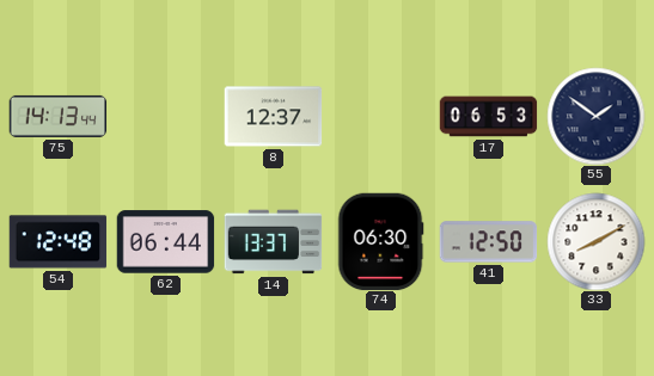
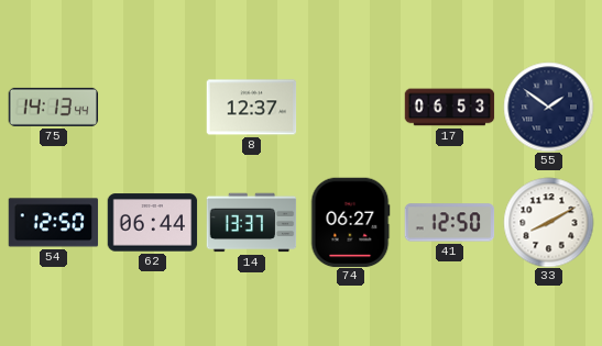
54: 12:48 -> 12:50 (53, 223)
74: 06:30 -> 06:27 (350, 222)
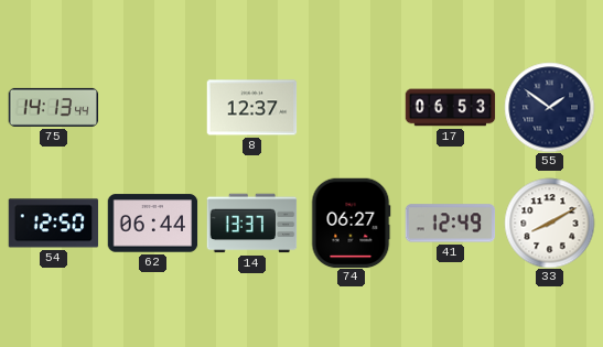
41: 12:50 -> 12:49 (450, 224)
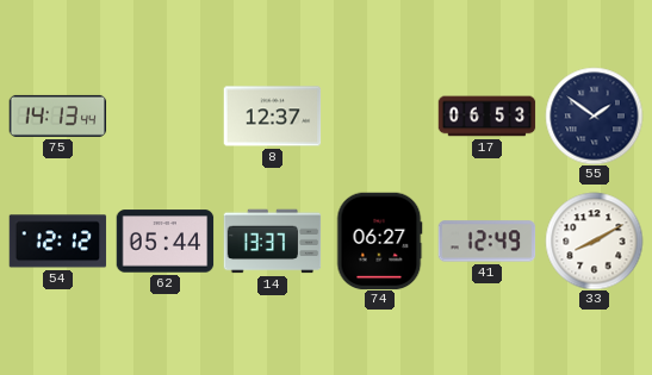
54: 12:50 -> 12:12 (57, 242)
62: 06:44 -> 05:44 (164, 242)
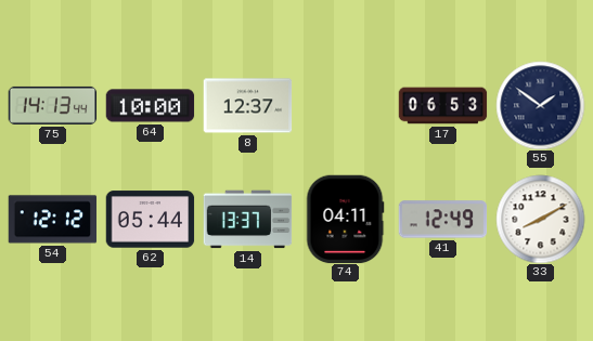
64: none -> 10:00 (150, 106)
74: 06:27 -> 04:11 (345, 219)
